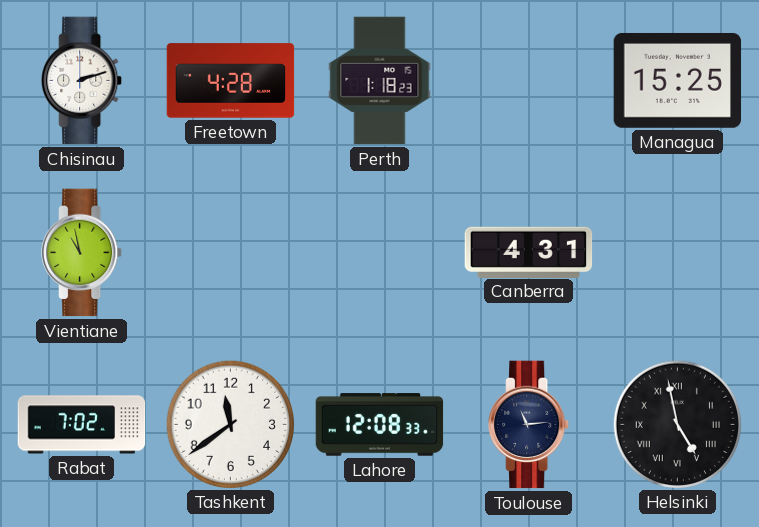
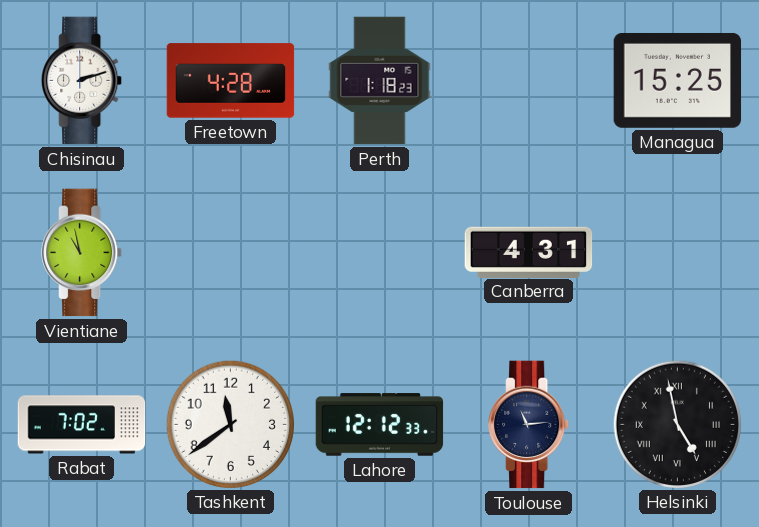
Lahore: 12:08 -> 12:12 (380, 425)
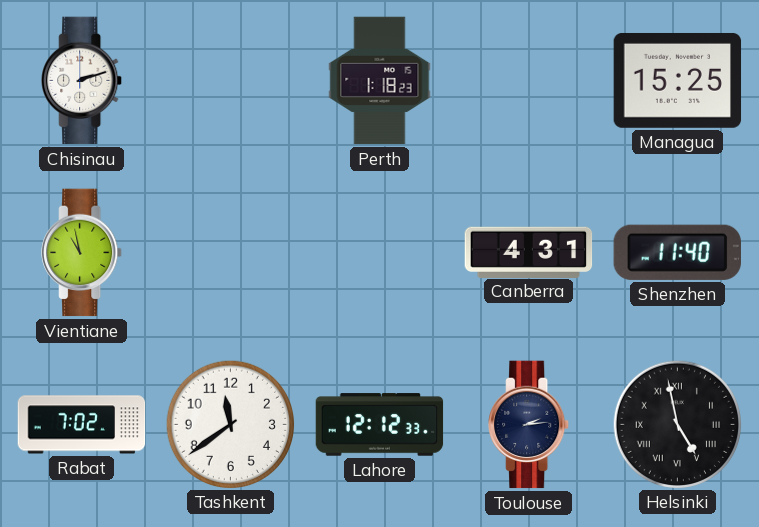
Freetown: 4:28 -> none (231, 81)
Shenzhen: none -> 11:40 (677, 252)
Toulouse: 11:14 -> 2:14 (529, 425)
